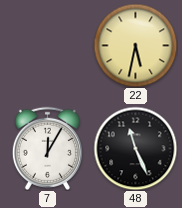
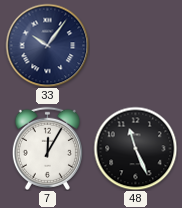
33: none -> 10:06 (47, 45)
22: 5:32 -> none (135, 45)
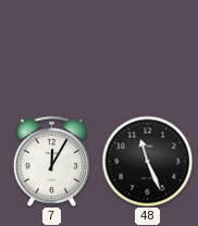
33: 10:06 -> none (47, 45)
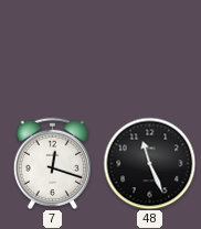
7: 12:05 -> 12:18 (52, 163)
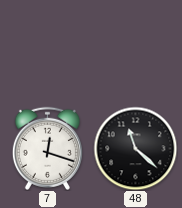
48: 11:26 -> 11:22 (135, 148)
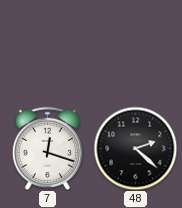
48: 11:22 -> 2:22 (135, 148)
